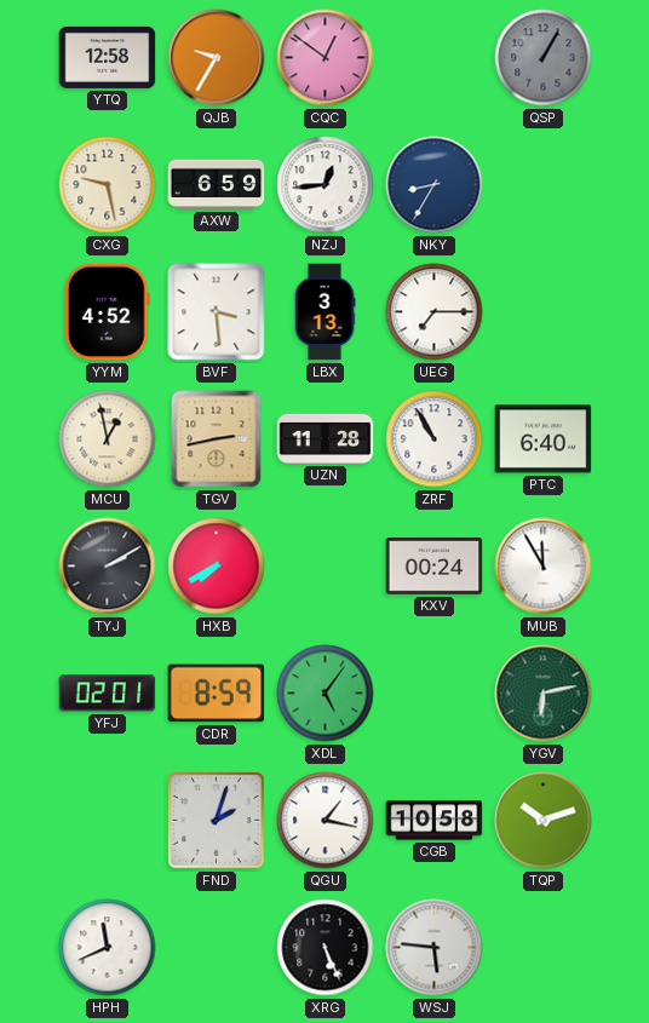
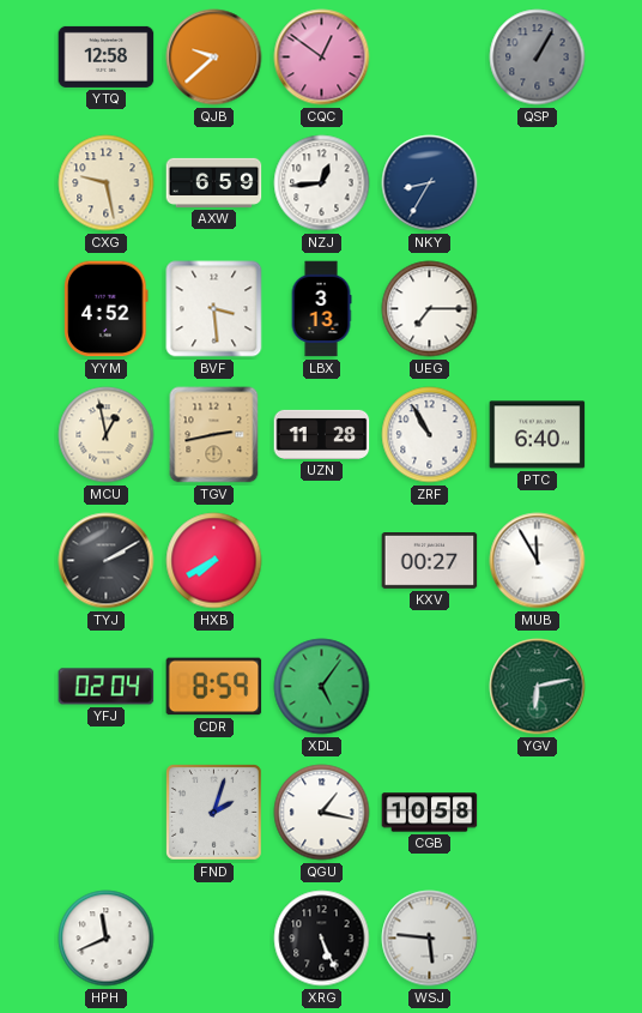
QJB: 9:35 -> 9:38 (214, 58)
KXV: 00:24 -> 00:27 (430, 561)
YFJ: 02:01 -> 02:04 (107, 687)
TQP: 10:12 -> none (544, 821)
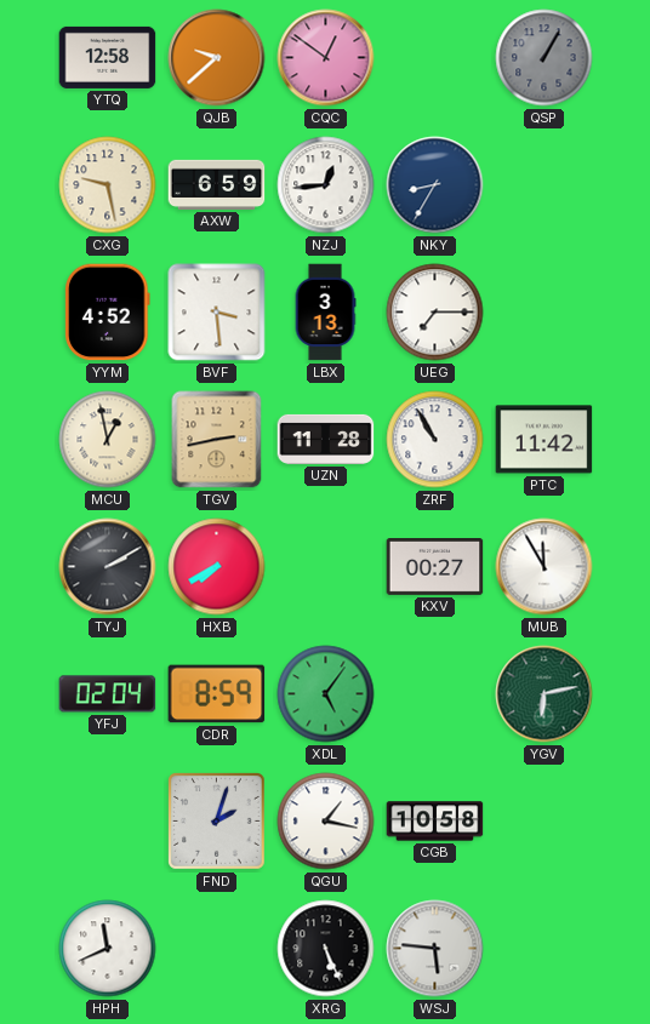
PTC: 6:40 -> 11:42 (544, 440)
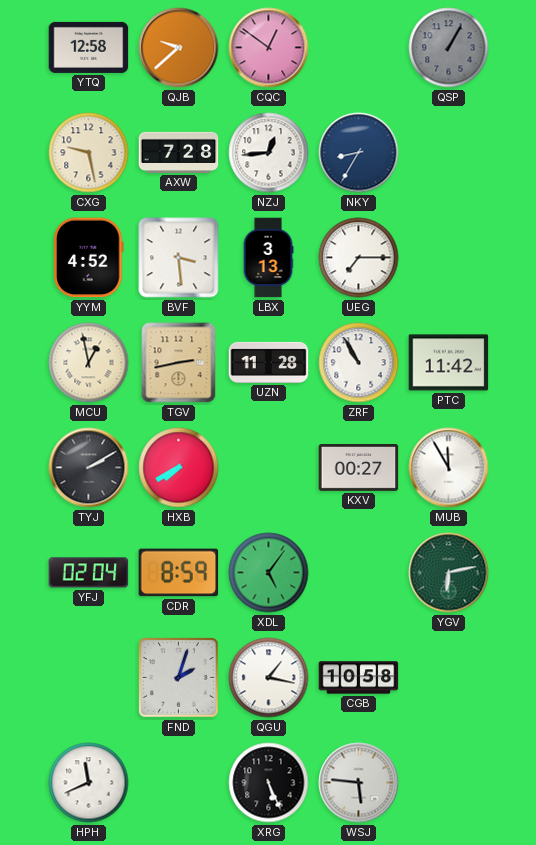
AXW: 6:59 -> 7:28 (179, 152)
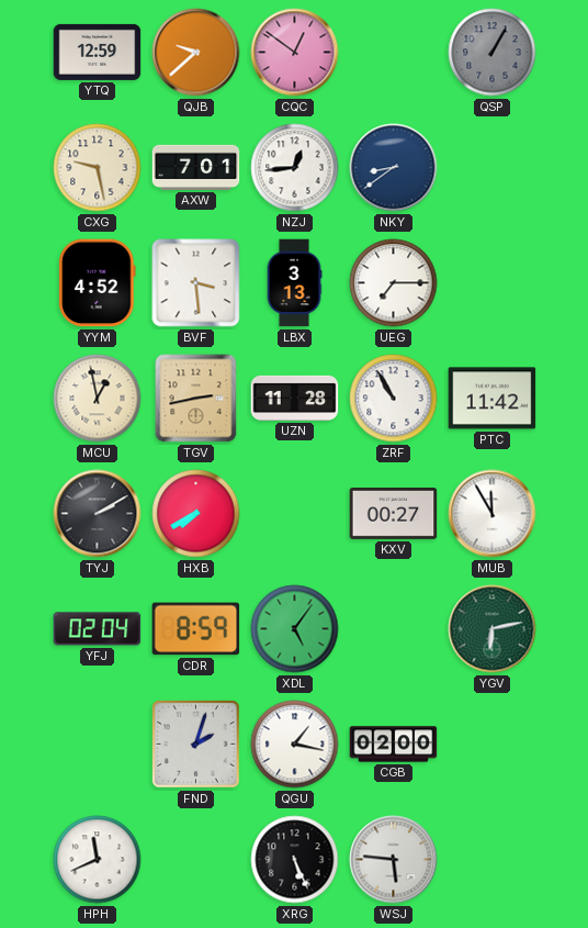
YTQ: 12:58 -> 12:59 (98, 52)
AXW: 7:28 -> 7:01 (196, 167)
NKY: 8:35 -> 8:39 (394, 168)
CGB: 10:58 -> 02:00 (394, 745)
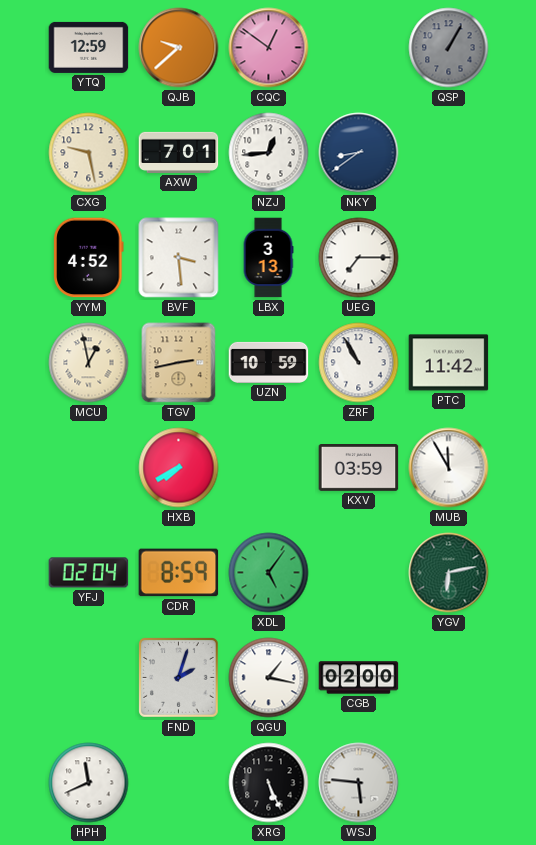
UZN: 11:28 -> 10:59 (269, 362)
TYJ: 2:10 -> none (98, 514)
KXV: 00:27 -> 03:59 (359, 468)
